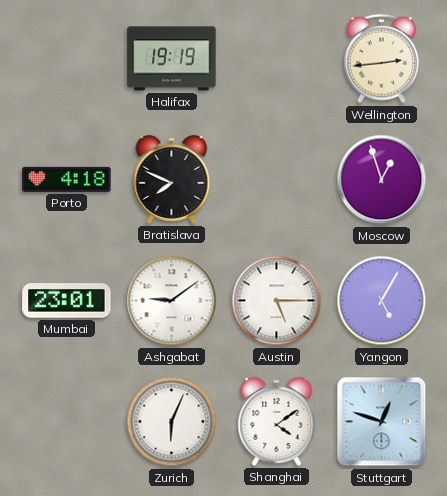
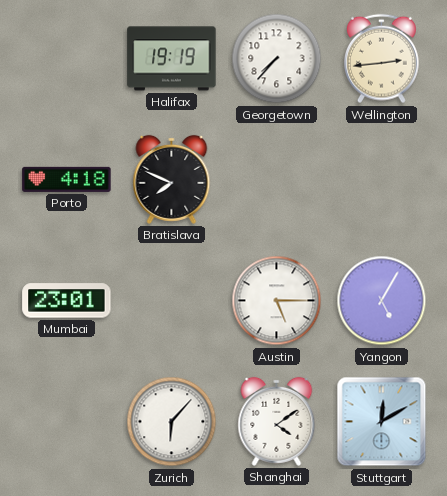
Georgetown: none -> 7:37 (277, 59)
Moscow: 12:57 -> none (382, 180)
Ashgabat: 9:09 -> none (172, 301)
Zurich: 6:04 -> 6:07 (172, 422)
Stuttgart: 12:48 -> 12:10 (382, 422)
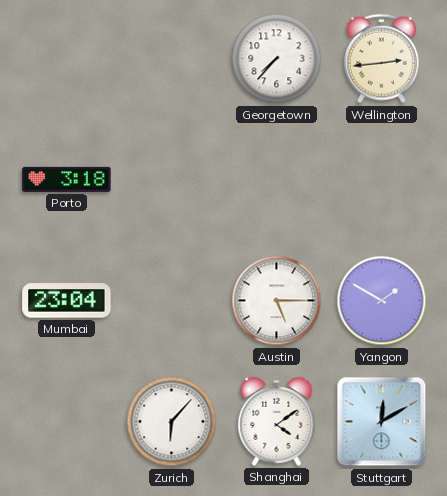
Halifax: 19:19 -> none (172, 59)
Porto: 4:18 -> 3:18 (67, 179)
Bratislava: 7:49 -> none (172, 179)
Mumbai: 23:01 -> 23:04 (67, 301)
Yangon: 5:05 -> 1:50 (382, 301)
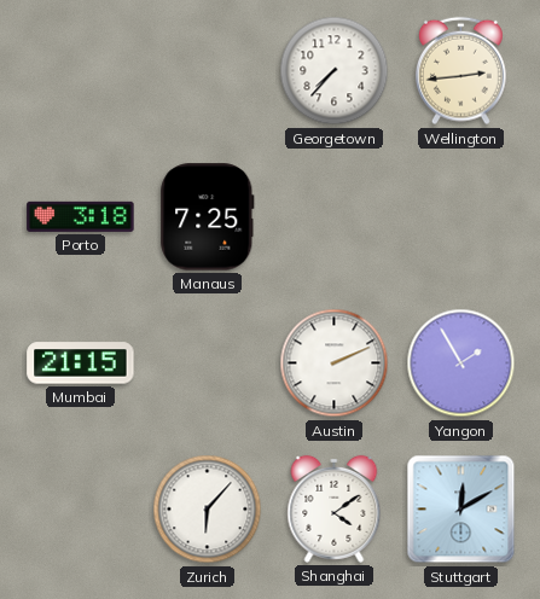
Manaus: none -> 7:25 (208, 217)
Mumbai: 23:04 -> 21:15 (81, 364)
Austin: 5:15 -> 2:11 (335, 364)
Yangon: 1:50 -> 1:55 (461, 364)
